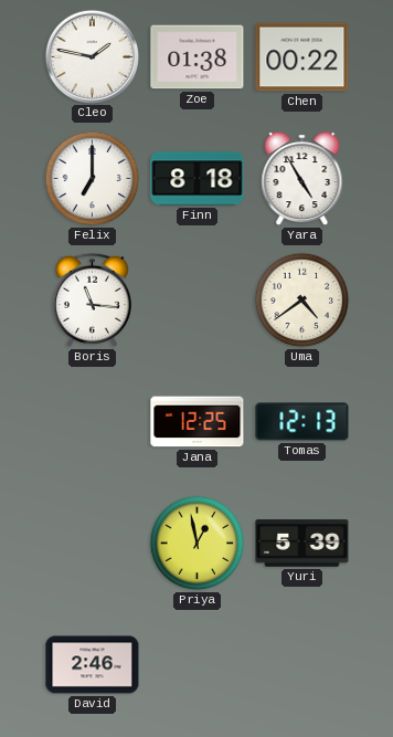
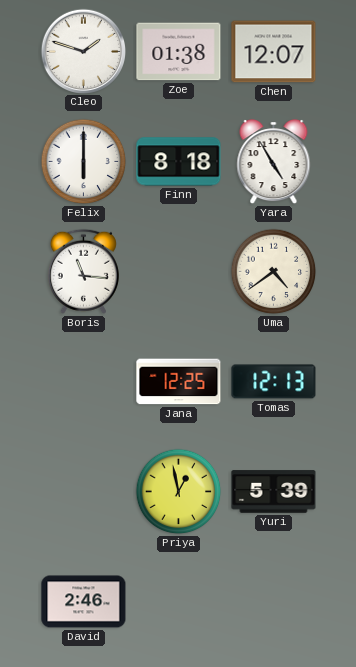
Cleo: 1:47 -> 1:48 (83, 51)
Chen: 00:22 -> 12:07 (274, 52)
Felix: 7:00 -> 6:00 (84, 162)
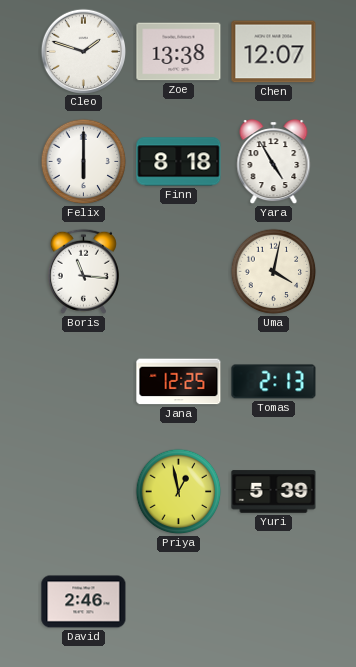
Zoe: 01:38 -> 13:38 (179, 52)
Uma: 4:39 -> 4:02 (274, 272)
Tomas: 12:13 -> 2:13 (274, 382)
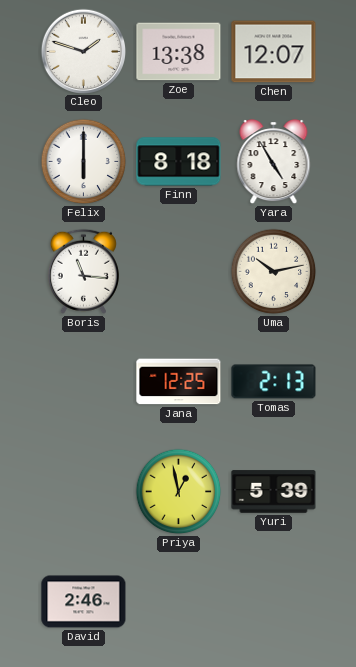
Uma: 4:02 -> 10:13 (274, 272)
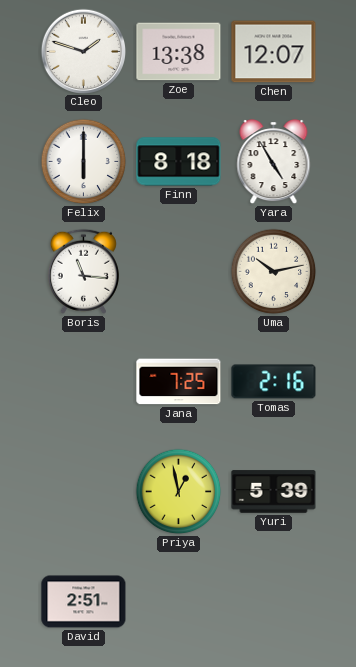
Jana: 12:25 -> 7:25 (179, 382)
Tomas: 2:13 -> 2:16 (274, 382)
David: 2:46 -> 2:51 (84, 602)
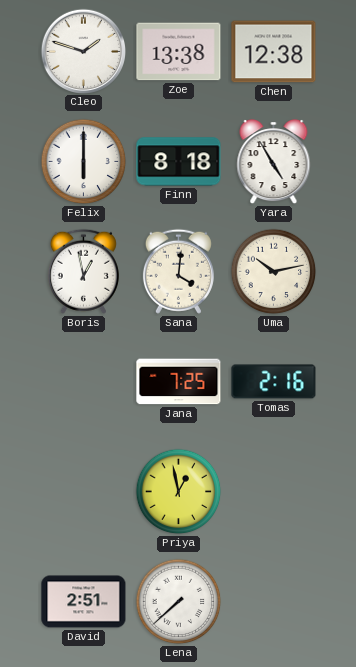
Chen: 12:07 -> 12:38 (274, 52)
Boris: 11:16 -> 12:58 (83, 271)
Sana: none -> 4:01 (178, 271)
Yuri: 5:39 -> none (274, 492)
Lena: none -> 7:38 (179, 602)
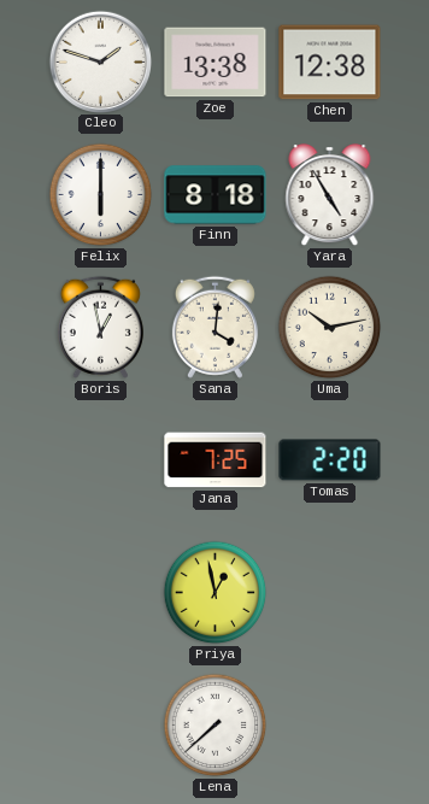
Tomas: 2:16 -> 2:20 (330, 460)
David: 2:51 -> none (84, 602)
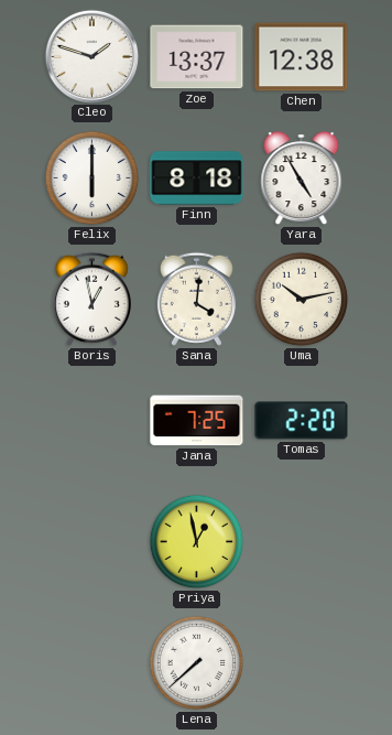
Zoe: 13:38 -> 13:37 (197, 57)
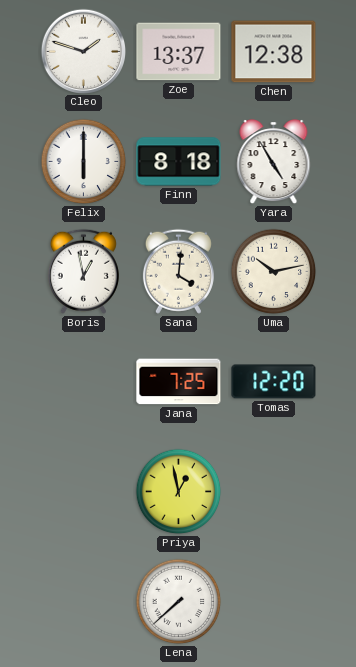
Tomas: 2:20 -> 12:20 (274, 382)
